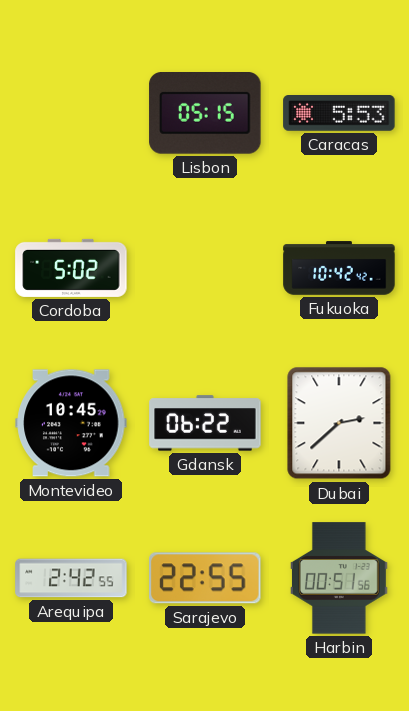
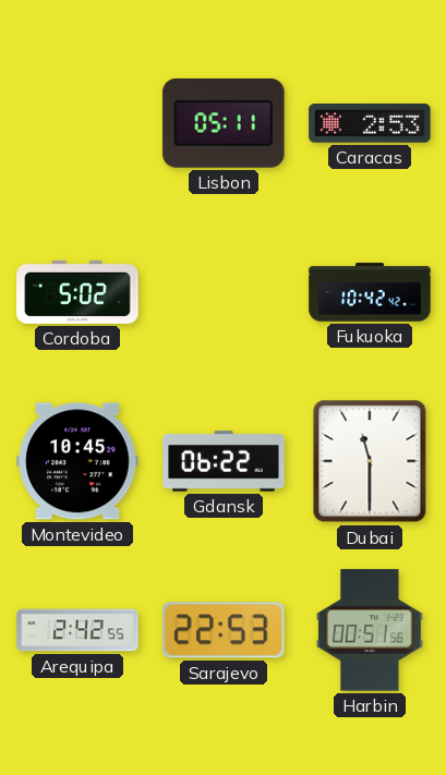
Lisbon: 05:15 -> 05:11 (224, 124)
Caracas: 5:53 -> 2:53 (370, 124)
Dubai: 2:38 -> 11:30 (370, 461)
Sarajevo: 22:55 -> 22:53 (224, 630)
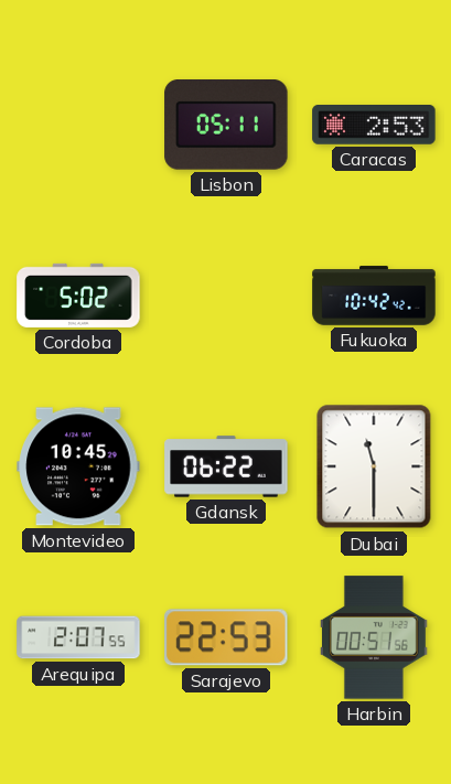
Arequipa: 2:42 -> 2:07 (78, 637)
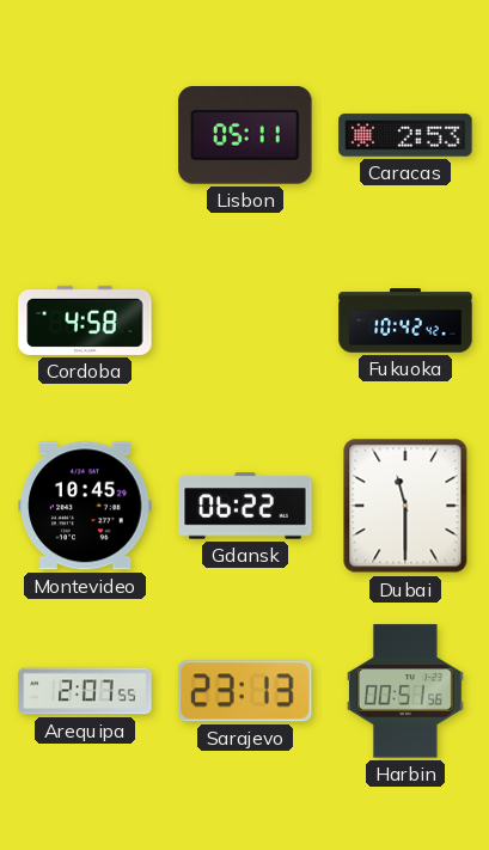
Cordoba: 5:02 -> 4:58 (85, 320)
Sarajevo: 22:53 -> 23:13 (245, 691)
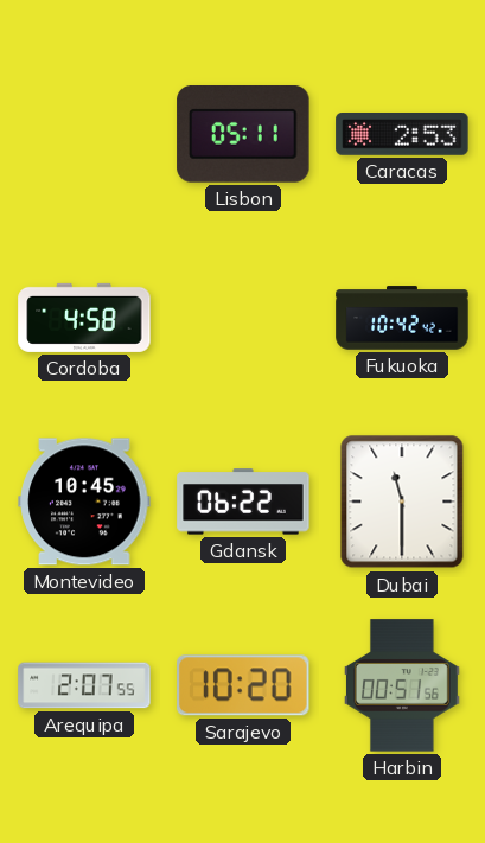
Sarajevo: 23:13 -> 10:20 (243, 685)
